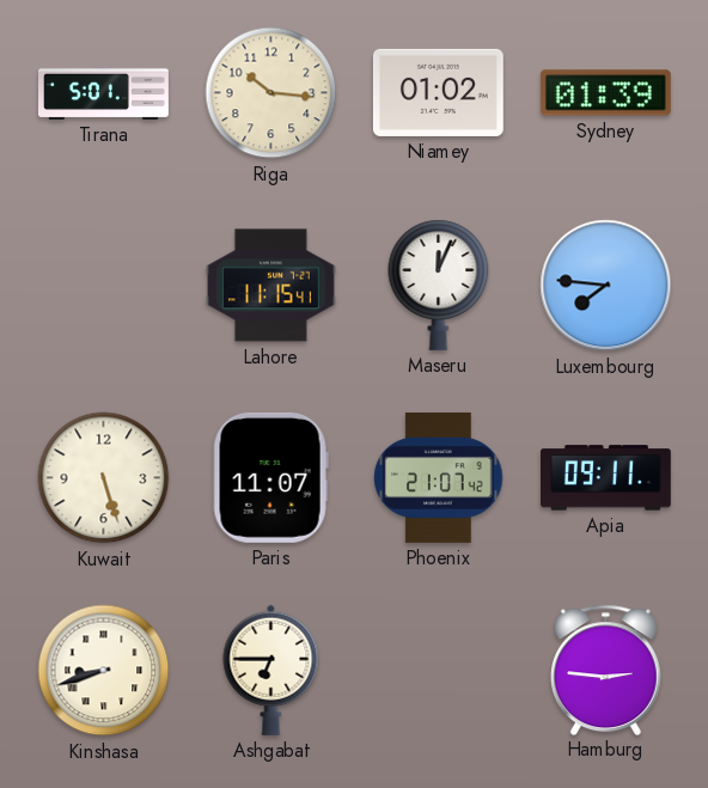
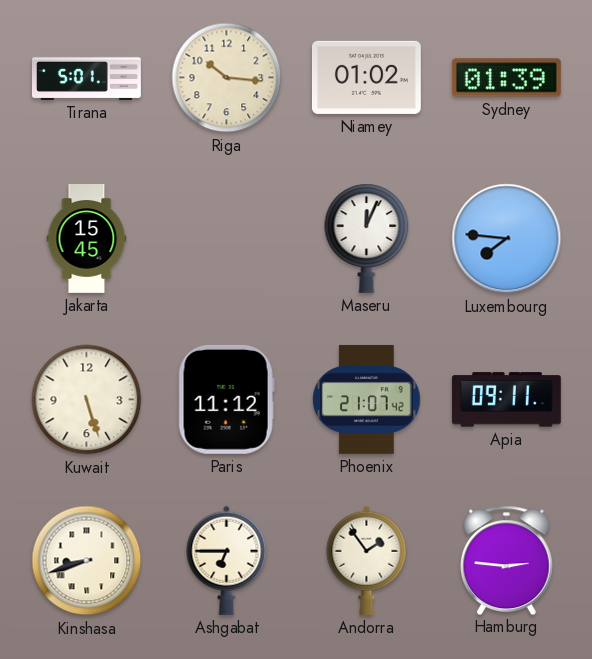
Jakarta: none -> 15:45 (87, 239)
Lahore: 11:15 -> none (270, 286)
Paris: 11:07 -> 11:12 (226, 399)
Andorra: none -> 1:54 (367, 560)
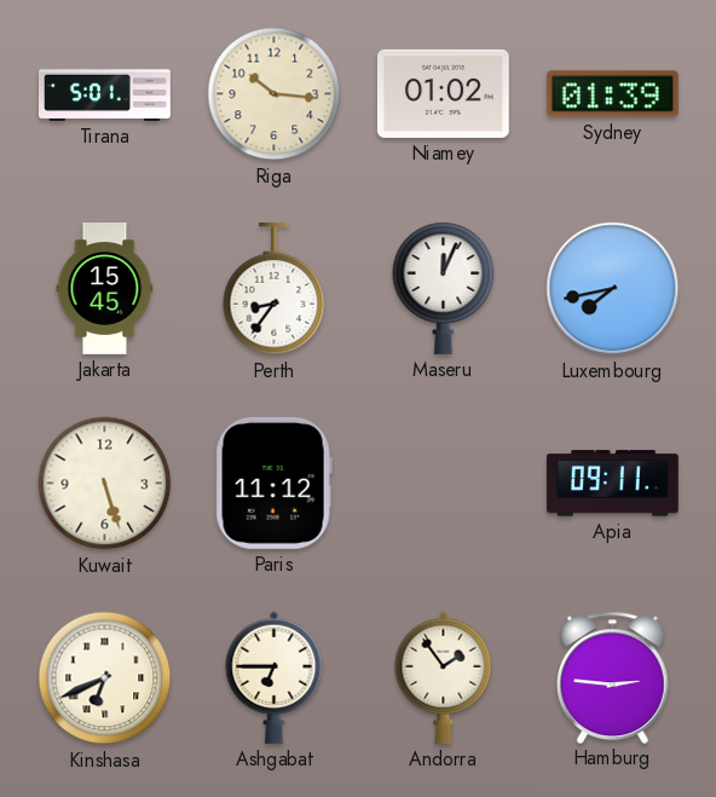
Perth: none -> 8:36 (275, 289)
Luxembourg: 7:46 -> 7:43 (613, 289)
Phoenix: 21:07 -> none (367, 399)
Kinshasa: 8:42 -> 6:41 (105, 678)
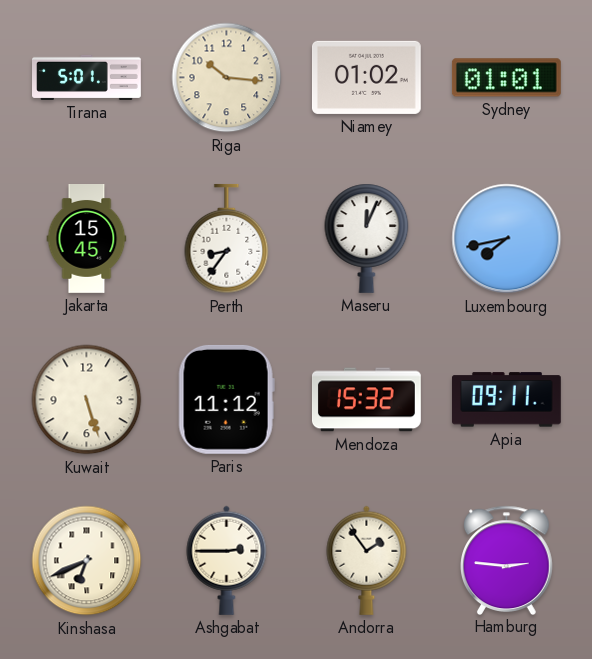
Sydney: 01:39 -> 01:01 (506, 78)
Mendoza: none -> 15:32 (366, 400)
Ashgabat: 6:45 -> 2:45 (227, 560)
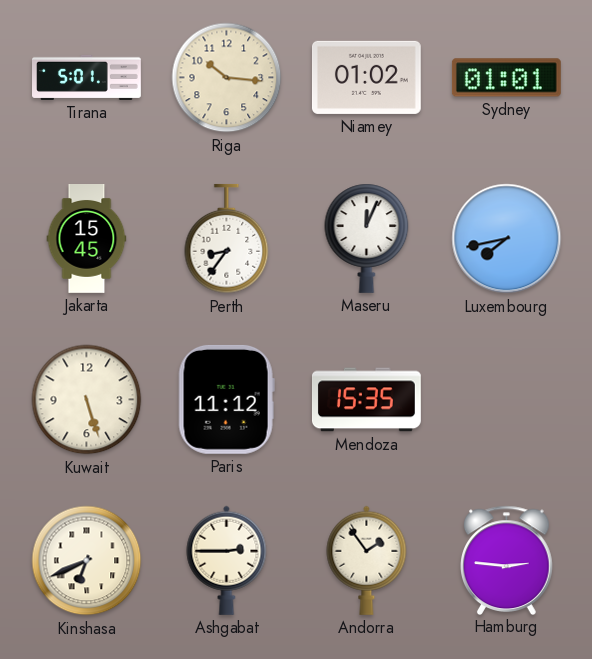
Mendoza: 15:32 -> 15:35 (366, 400)
Apia: 09:11 -> none (506, 400)
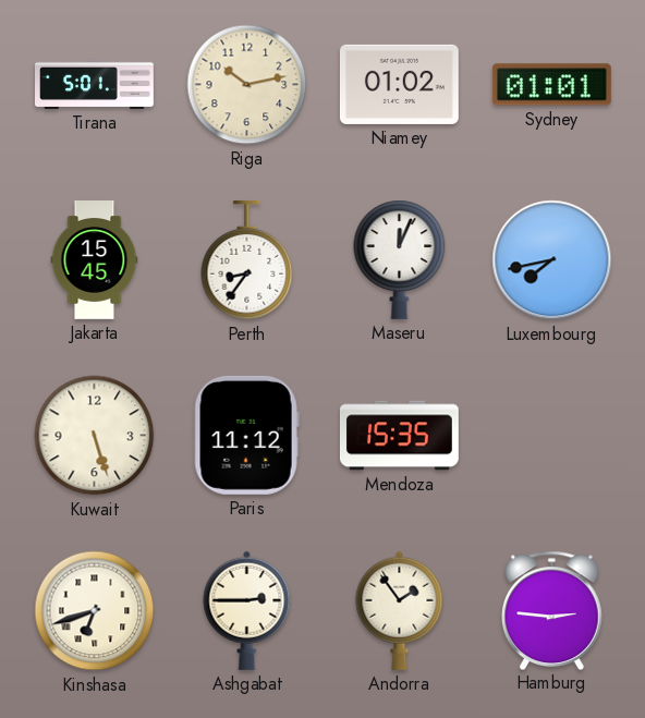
Riga: 10:16 -> 10:13 (247, 85)
Kinshasa: 6:41 -> 6:42 (95, 611)
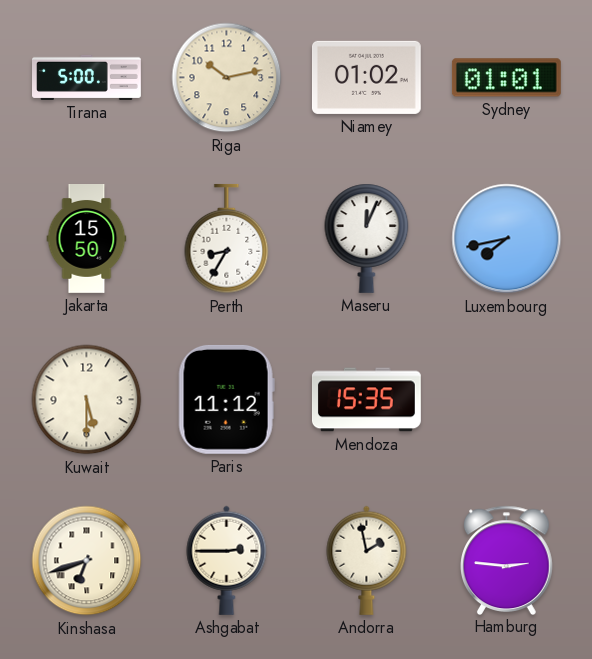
Tirana: 5:01 -> 5:00 (87, 77)
Jakarta: 15:45 -> 15:50 (87, 239)
Perth: 8:36 -> 8:35 (227, 239)
Kuwait: 5:27 -> 5:30 (87, 400)
Andorra: 1:54 -> 1:58 (367, 560)
